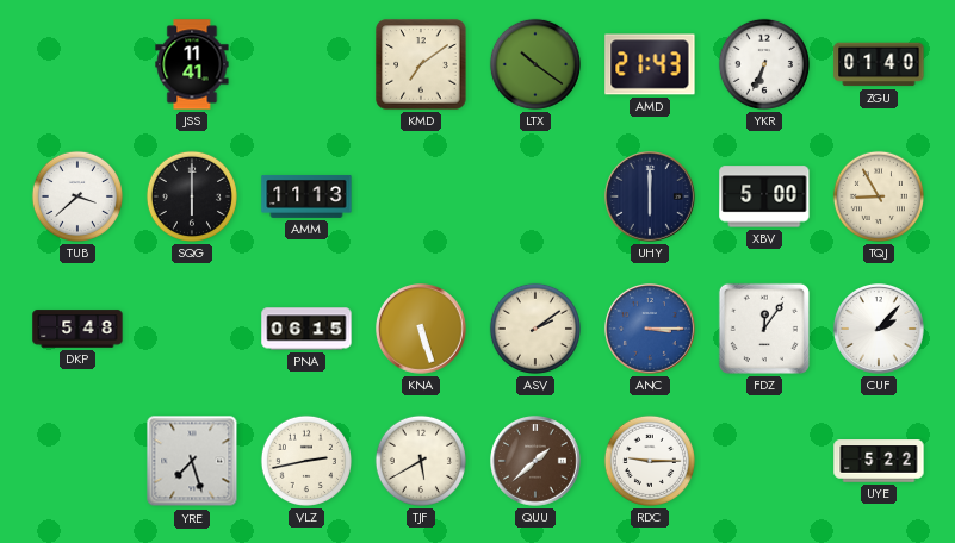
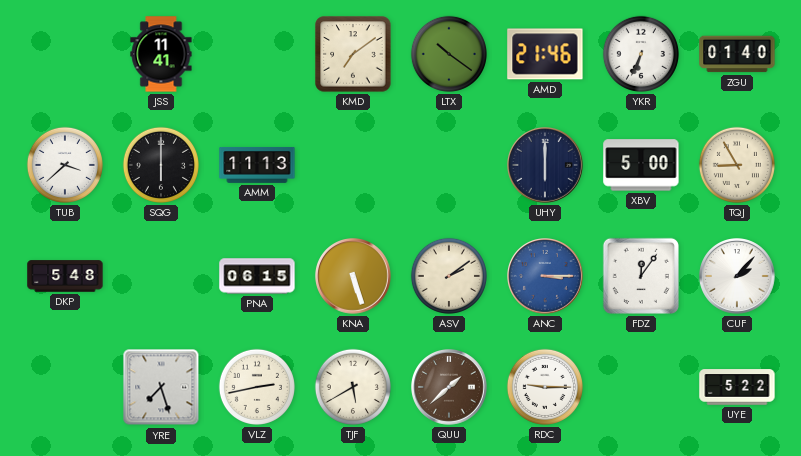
AMD: 21:43 -> 21:46 (545, 54)
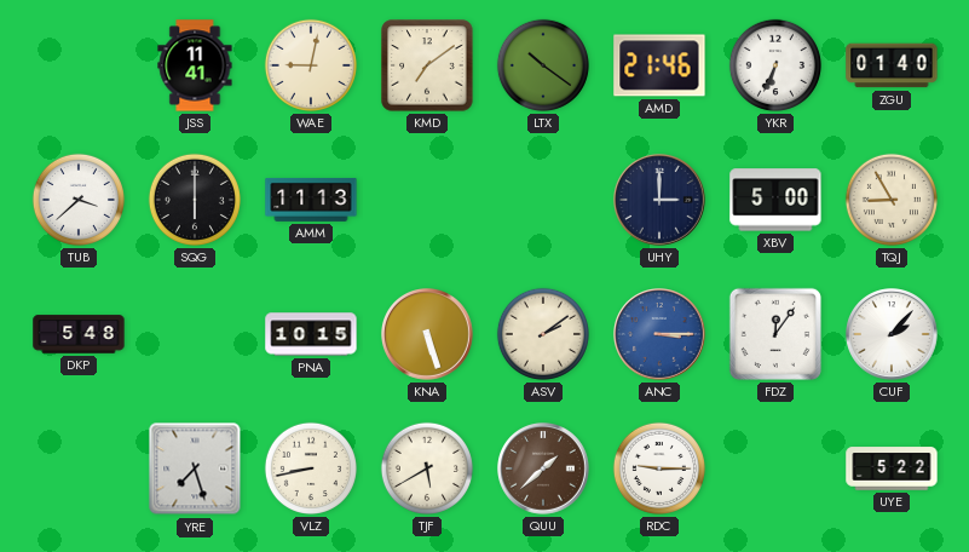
WAE: none -> 9:02 (311, 65)
UHY: 6:00 -> 3:00 (661, 201)
PNA: 06:15 -> 10:15 (311, 334)
VLZ: 2:43 -> 8:43 (311, 468)
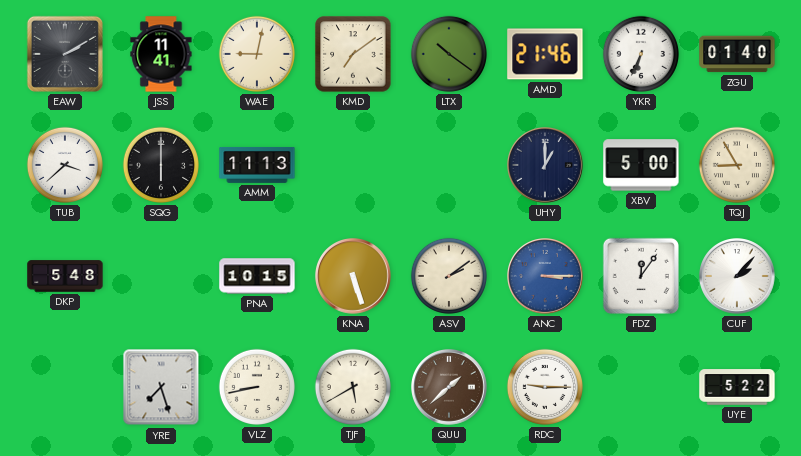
EAW: none -> 2:10 (65, 54)
UHY: 3:00 -> 1:00 (546, 166)
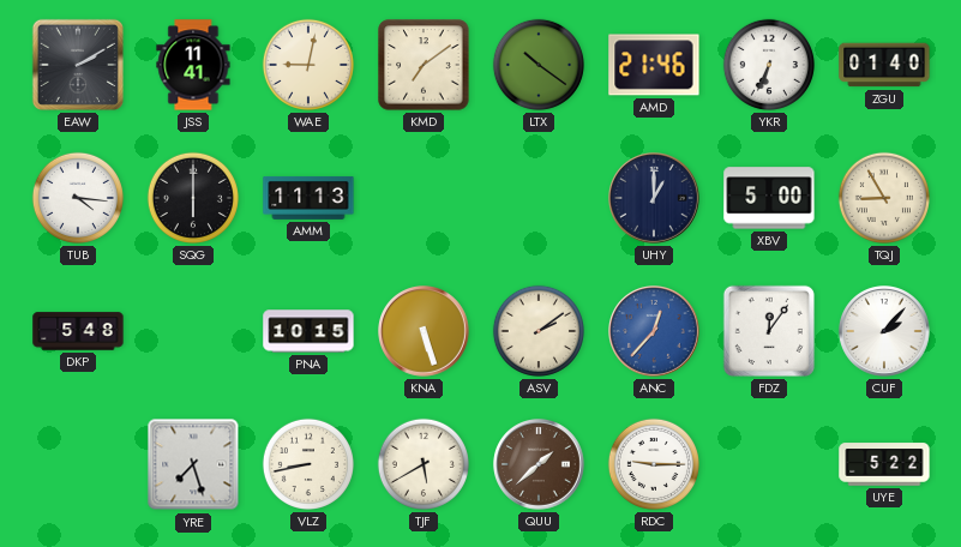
TUB: 3:38 -> 4:16 (78, 198)
ANC: 3:15 -> 12:37 (655, 332)
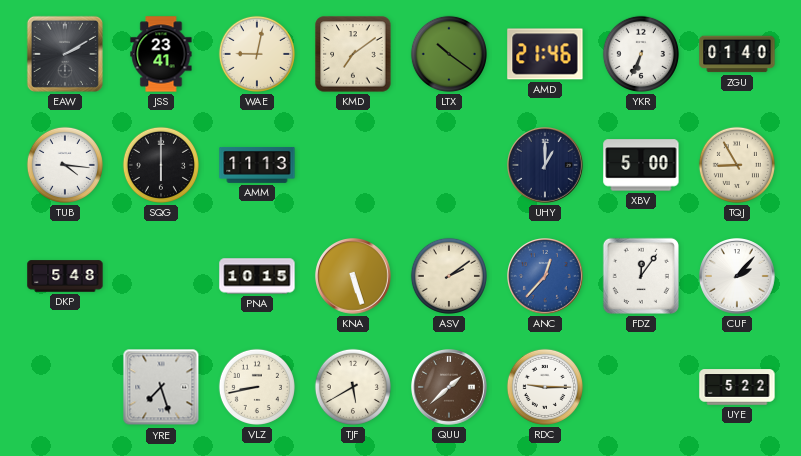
JSS: 11:41 -> 23:41 (161, 54)
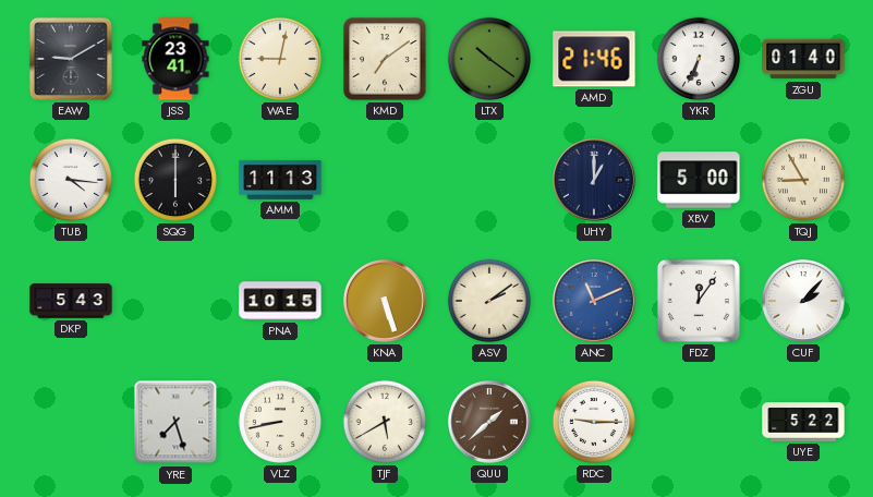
EAW: 2:10 -> 9:10 (71, 59)
DKP: 5:48 -> 5:43 (71, 301)
ANC: 12:37 -> 11:11 (595, 302)
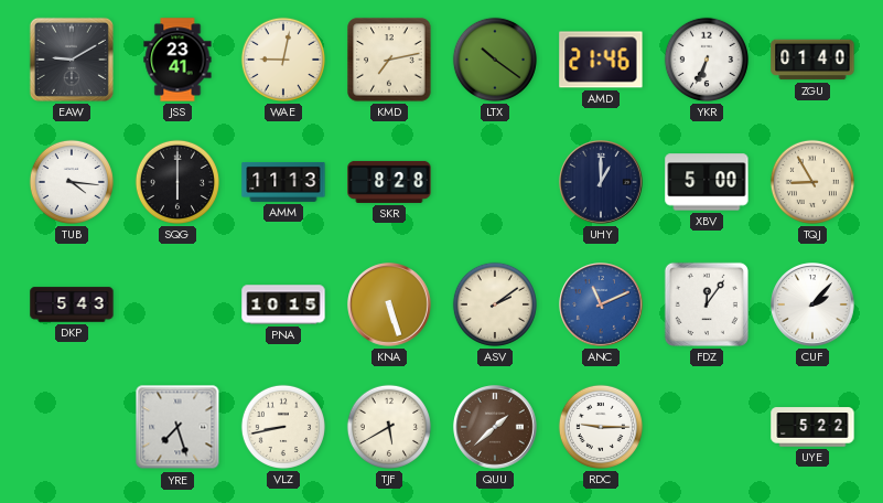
KMD: 7:09 -> 7:13 (389, 60)
SKR: none -> 8:28 (389, 182)
